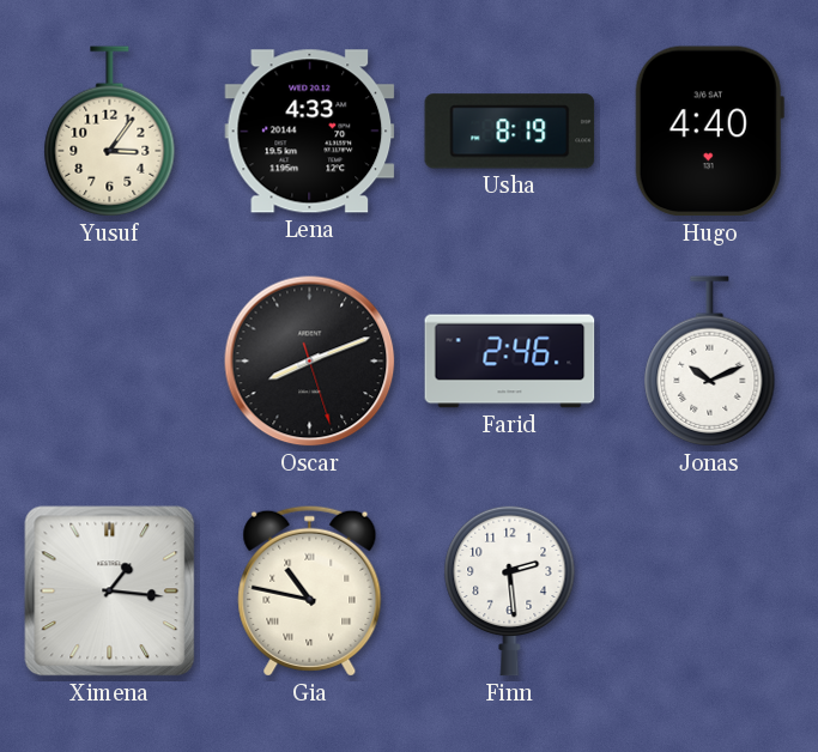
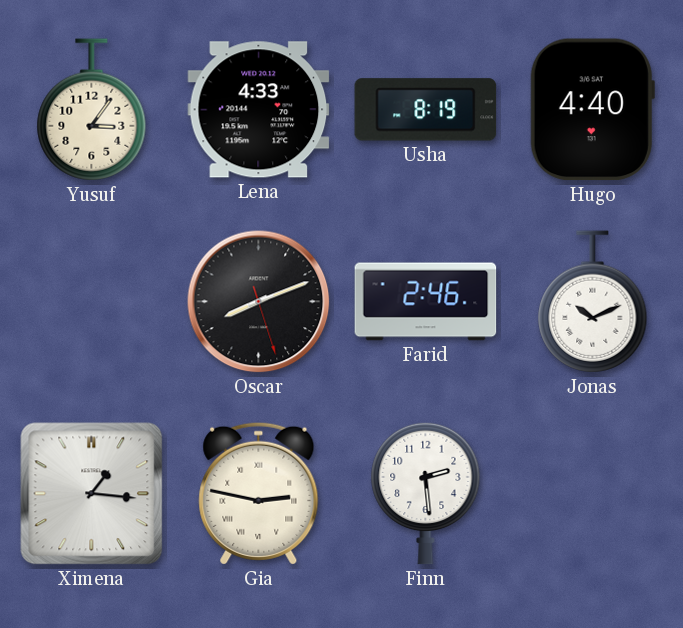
Gia: 10:47 -> 2:47 (259, 493)
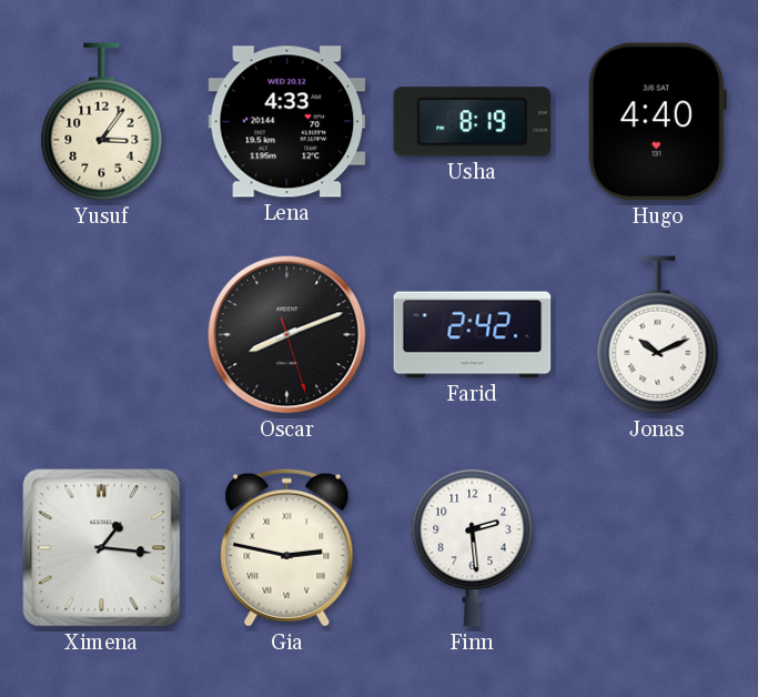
Farid: 2:46 -> 2:42 (473, 335)
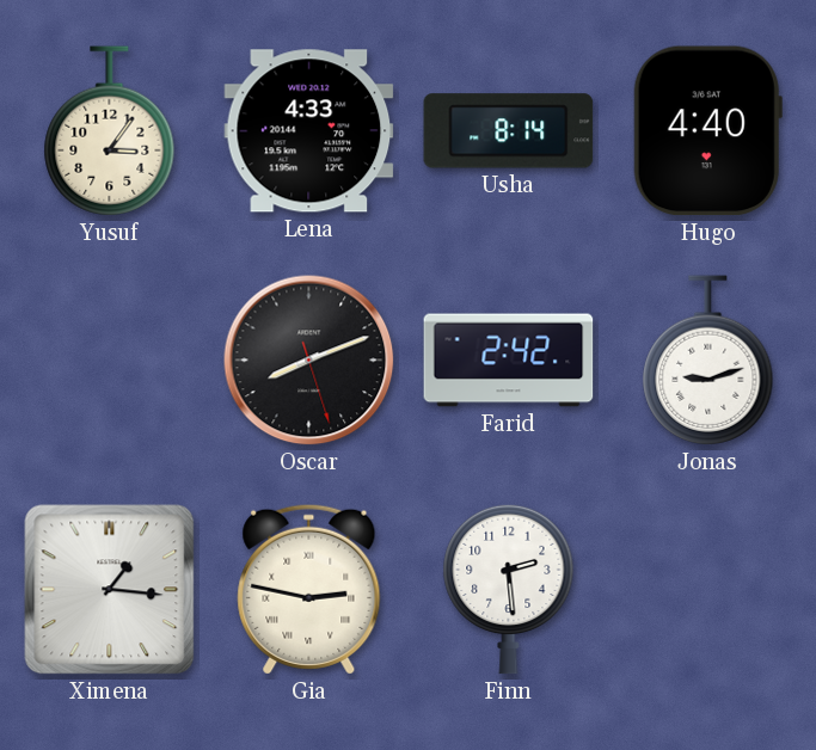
Usha: 8:19 -> 8:14 (509, 131)
Jonas: 10:11 -> 9:12 (708, 361)
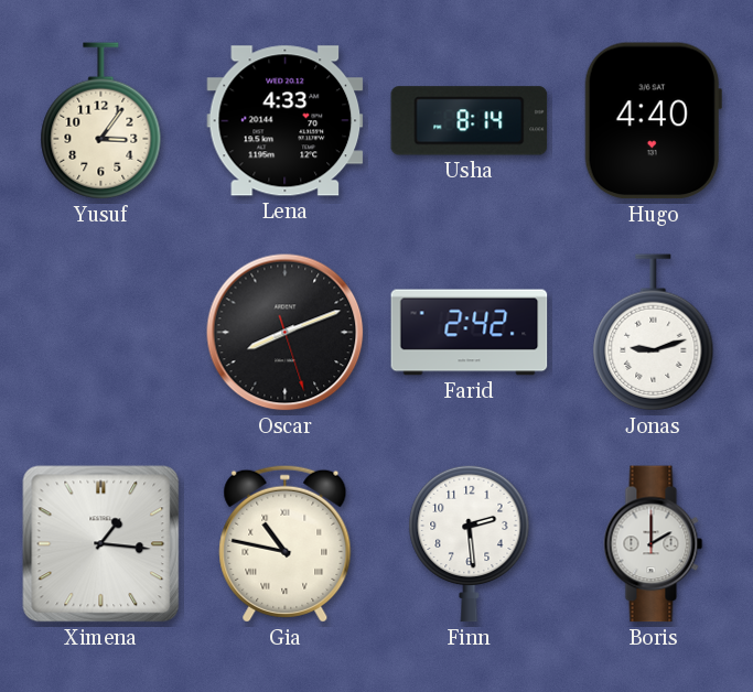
Gia: 2:47 -> 10:47 (286, 543)
Boris: none -> 2:00 (654, 544)
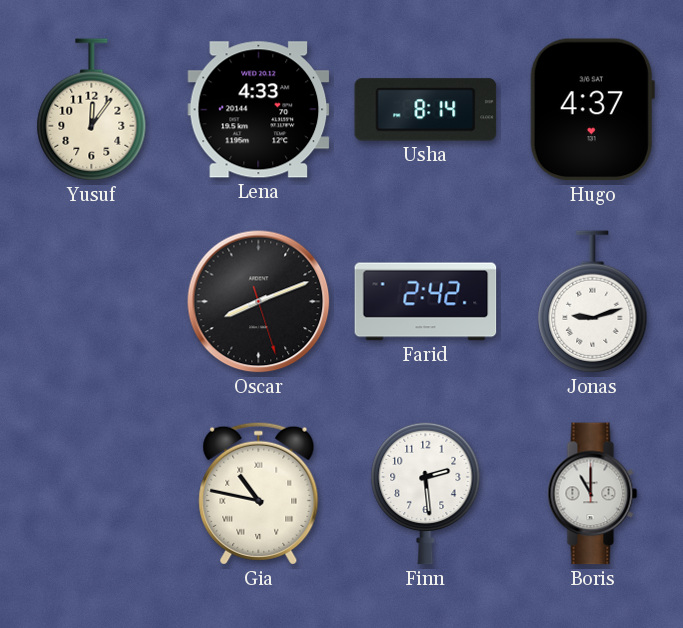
Yusuf: 3:06 -> 12:06 (92, 110)
Hugo: 4:40 -> 4:37 (592, 110)
Ximena: 1:16 -> none (101, 544)
Boris: 2:00 -> 11:00 (593, 494)
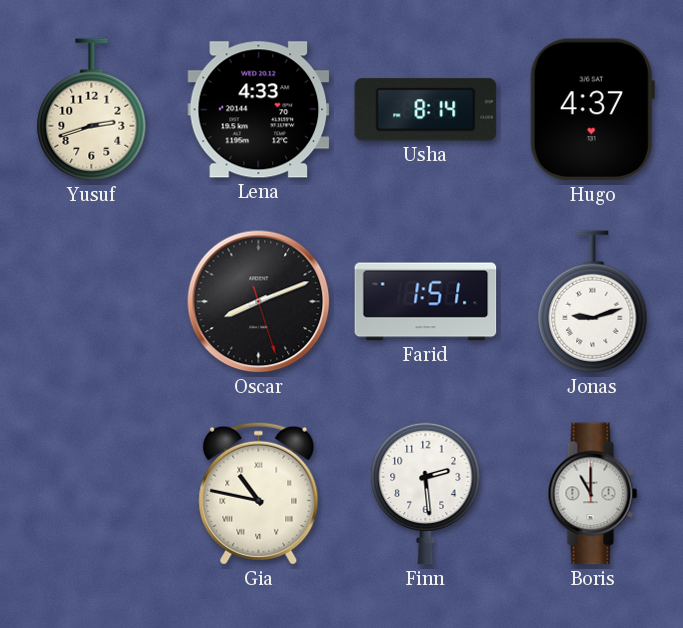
Yusuf: 12:06 -> 2:42 (92, 110)
Farid: 2:42 -> 1:51 (426, 302)
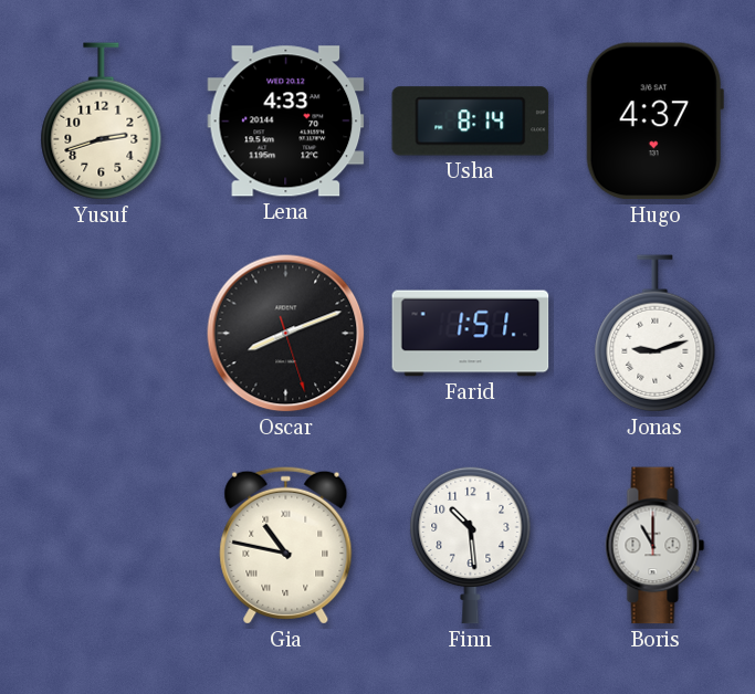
Finn: 2:29 -> 10:29 (471, 545)
